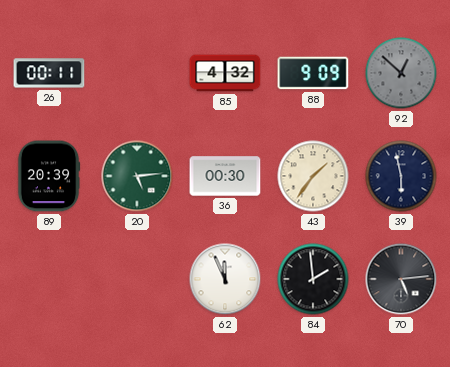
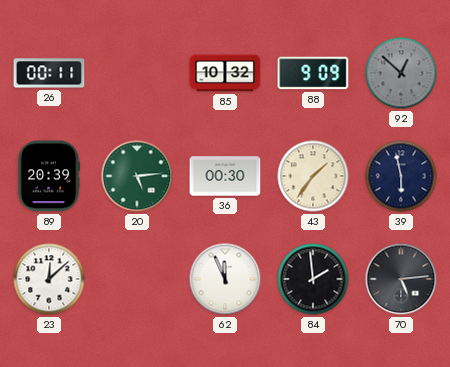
85: 4:32 -> 10:32 (225, 73)
23: none -> 12:08 (49, 279)
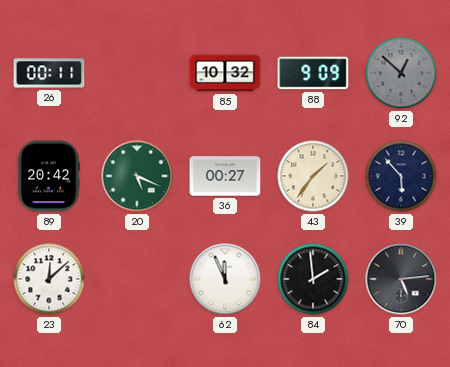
89: 20:39 -> 20:42 (49, 176)
20: 5:14 -> 5:19 (137, 176)
36: 00:30 -> 00:27 (225, 176)
39: 5:58 -> 5:53 (401, 176)
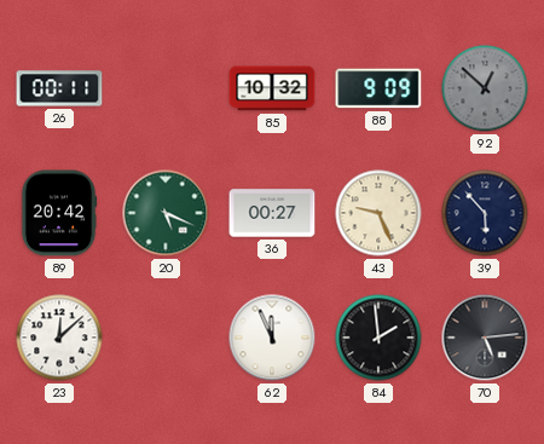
43: 1:36 -> 9:26 (378, 213)
